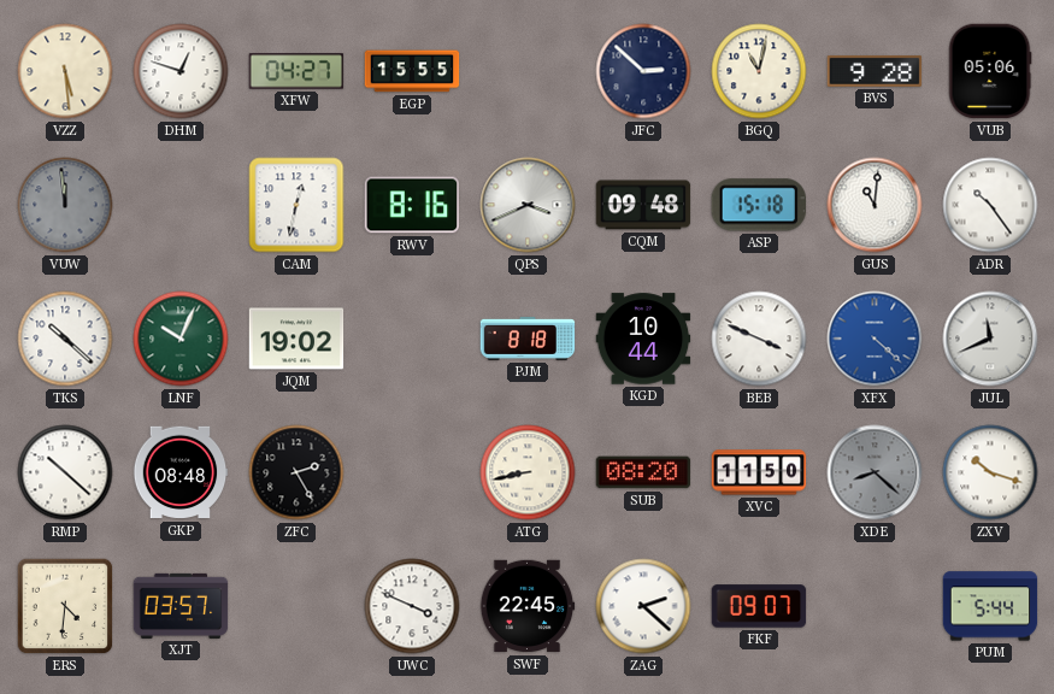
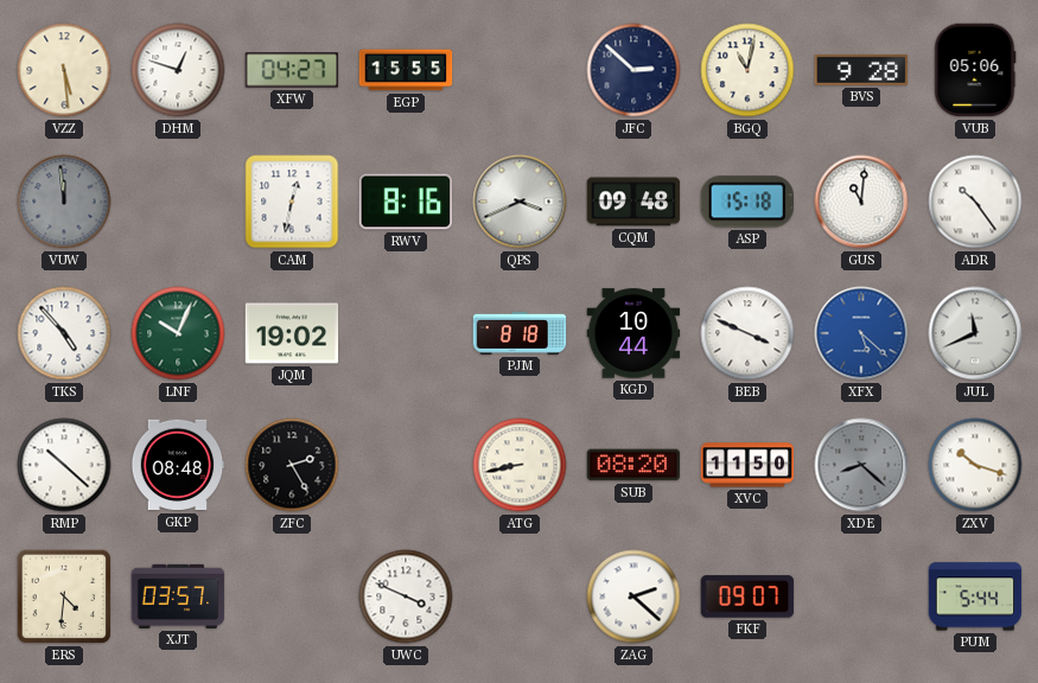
TKS: 10:22 -> 4:53 (64, 333)
XFX: 4:22 -> 5:22 (861, 333)
SWF: 22:45 -> none (528, 606)
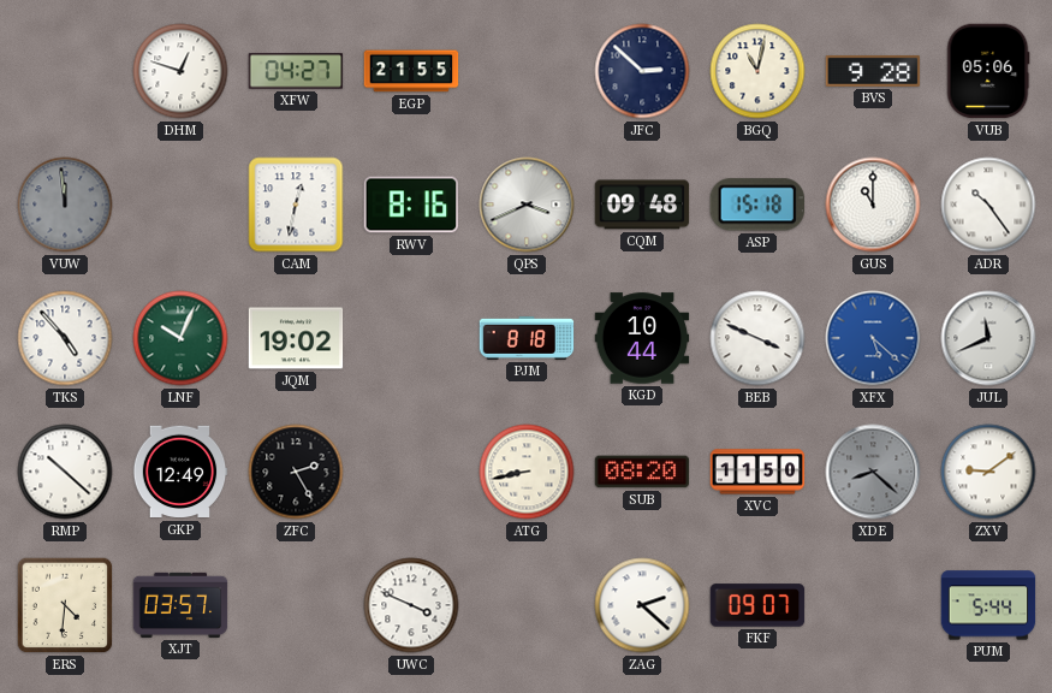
VZZ: 5:29 -> none (64, 70)
EGP: 15:55 -> 21:55 (411, 71)
GUS: 11:01 -> 11:00 (873, 205)
GKP: 08:48 -> 12:49 (180, 472)
ZXV: 10:18 -> 9:09 (988, 472)
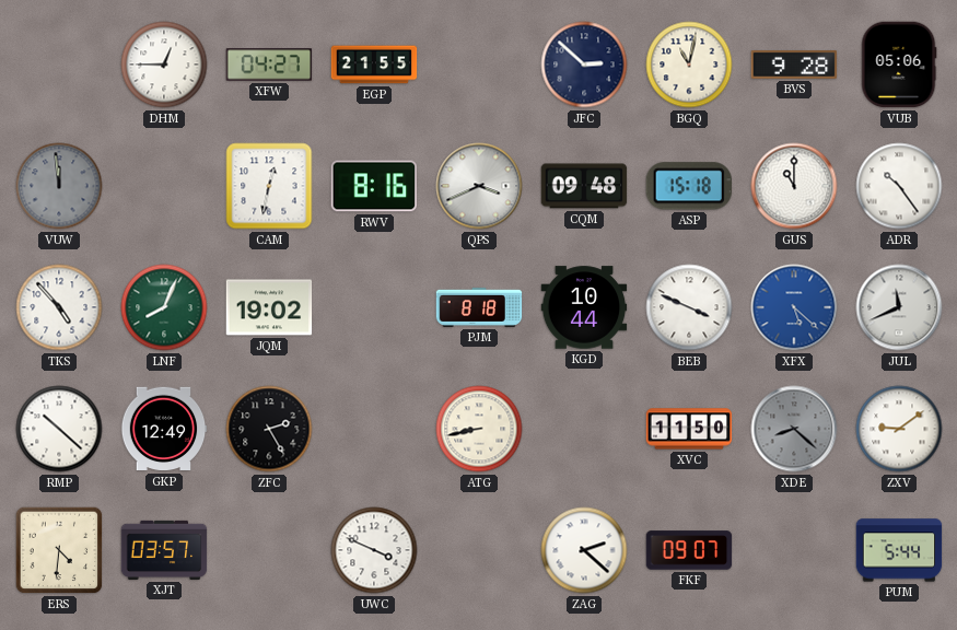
DHM: 12:48 -> 12:45 (164, 65)
LNF: 10:04 -> 8:04 (164, 307)
SUB: 08:20 -> none (642, 472)
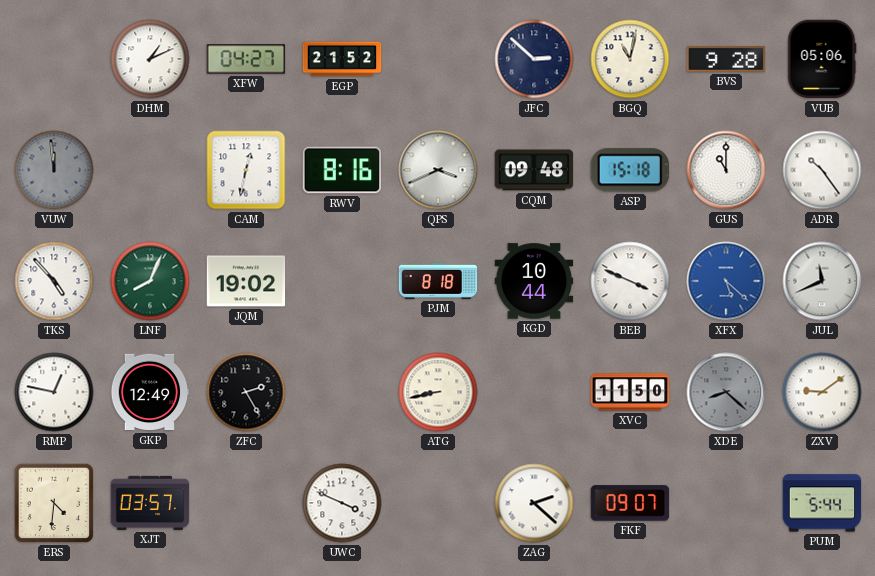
DHM: 12:45 -> 1:11 (150, 59)
EGP: 21:55 -> 21:52 (342, 59)
RMP: 10:22 -> 12:47 (54, 392)
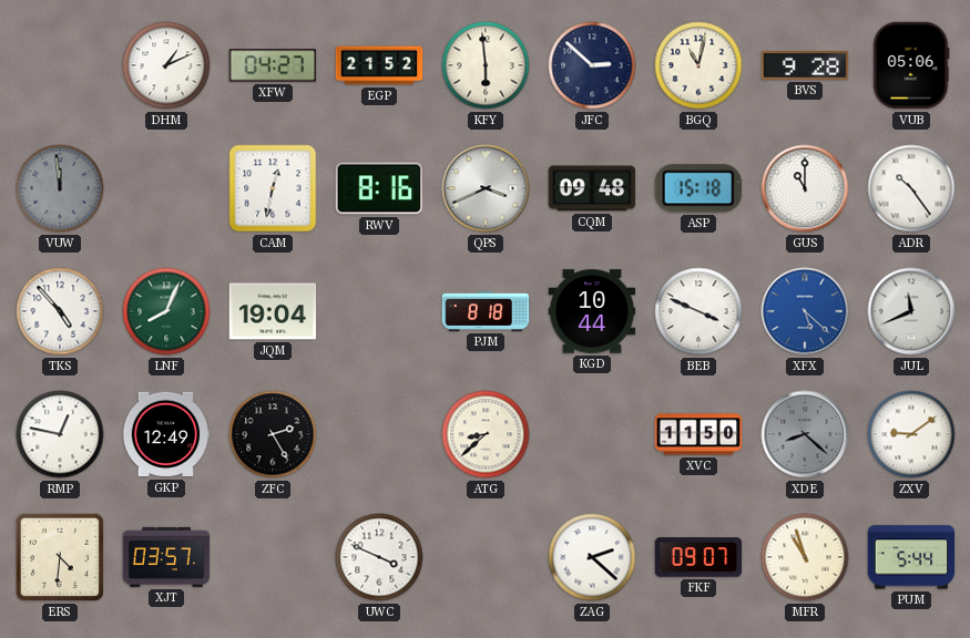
KFY: none -> 5:59 (486, 65)
JQM: 19:02 -> 19:04 (273, 311)
ATG: 8:43 -> 8:38 (486, 434)
MFR: none -> 10:57 (805, 557)
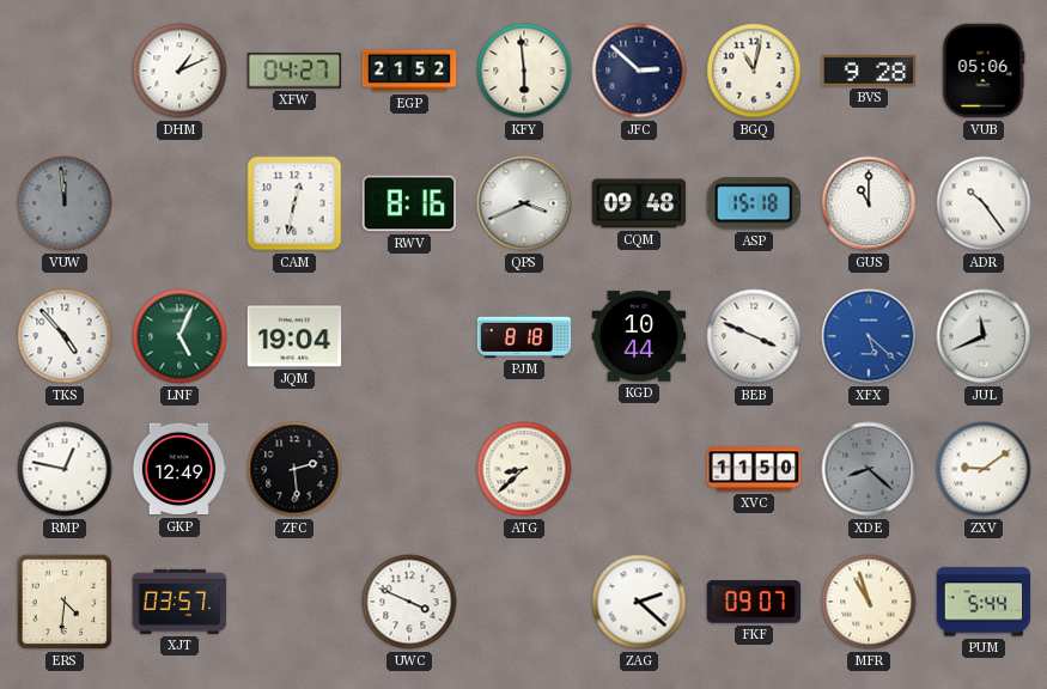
LNF: 8:04 -> 5:04 (179, 336)
ZFC: 2:25 -> 2:29 (294, 469)
